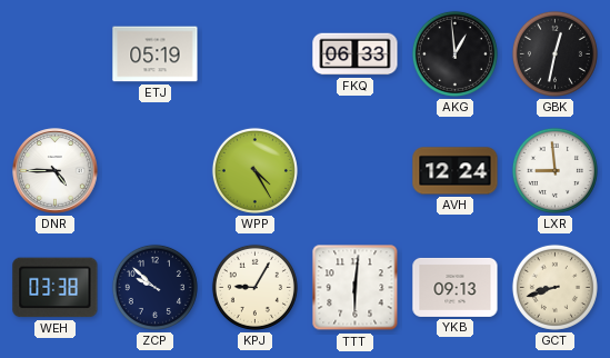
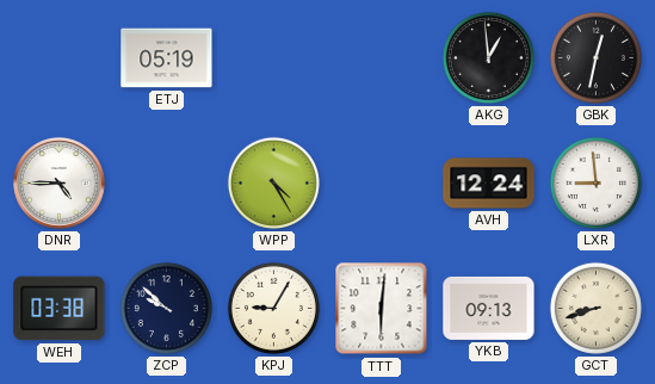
FKQ: 06:33 -> none (356, 54)
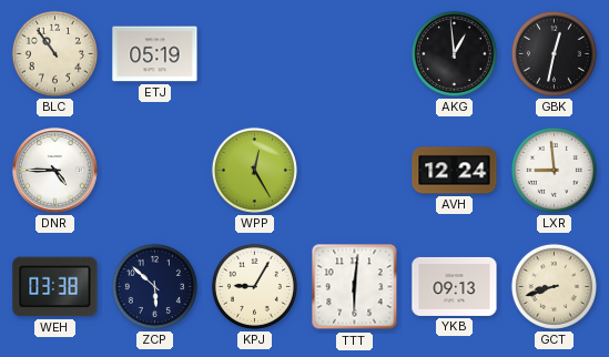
BLC: none -> 10:54 (54, 53)
WPP: 4:25 -> 12:25 (254, 170)
ZCP: 9:52 -> 5:52 (154, 286)
